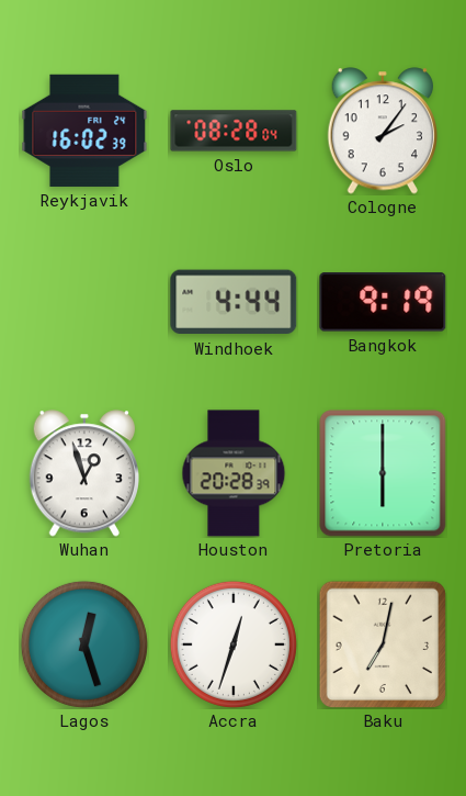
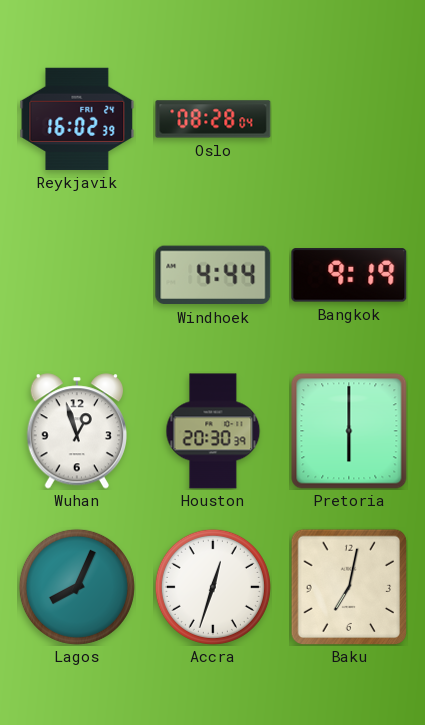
Cologne: 2:06 -> none (382, 131)
Houston: 20:28 -> 20:30 (213, 431)
Lagos: 12:27 -> 8:04 (77, 587)
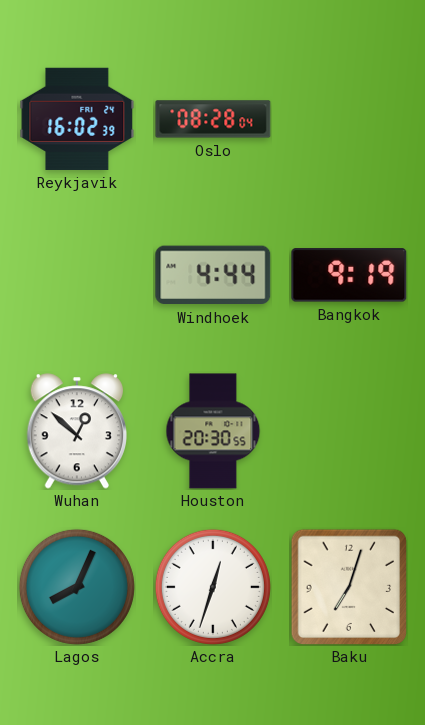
Wuhan: 12:57 -> 12:52 (76, 431)
Houston: 20:30:39 -> 20:30:55 (213, 431)
Pretoria: 6:00 -> none (349, 431)
Baku: 7:02 -> 7:03 (348, 586)
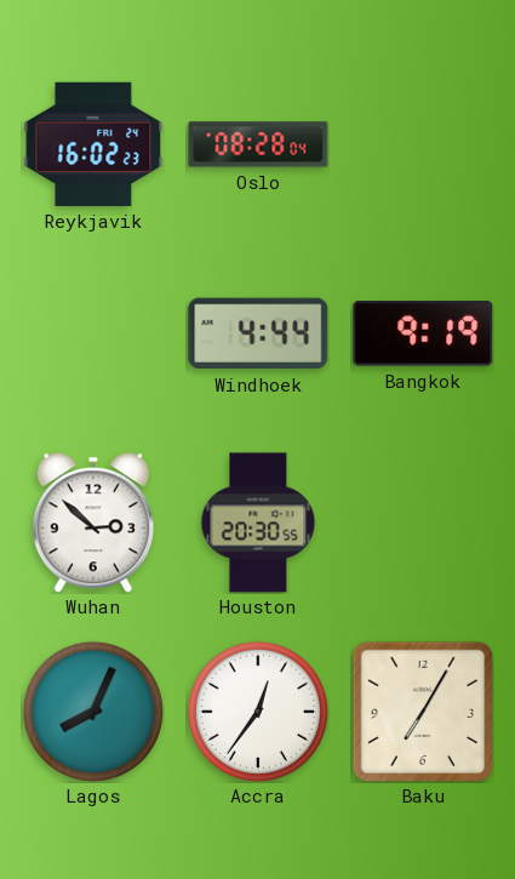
Reykjavik: 16:02:39 -> 16:02:23 (93, 144)
Wuhan: 12:52 -> 2:52 (92, 523)
Accra: 12:33 -> 12:36 (258, 712)
Baku: 7:03 -> 7:05 (422, 710)
